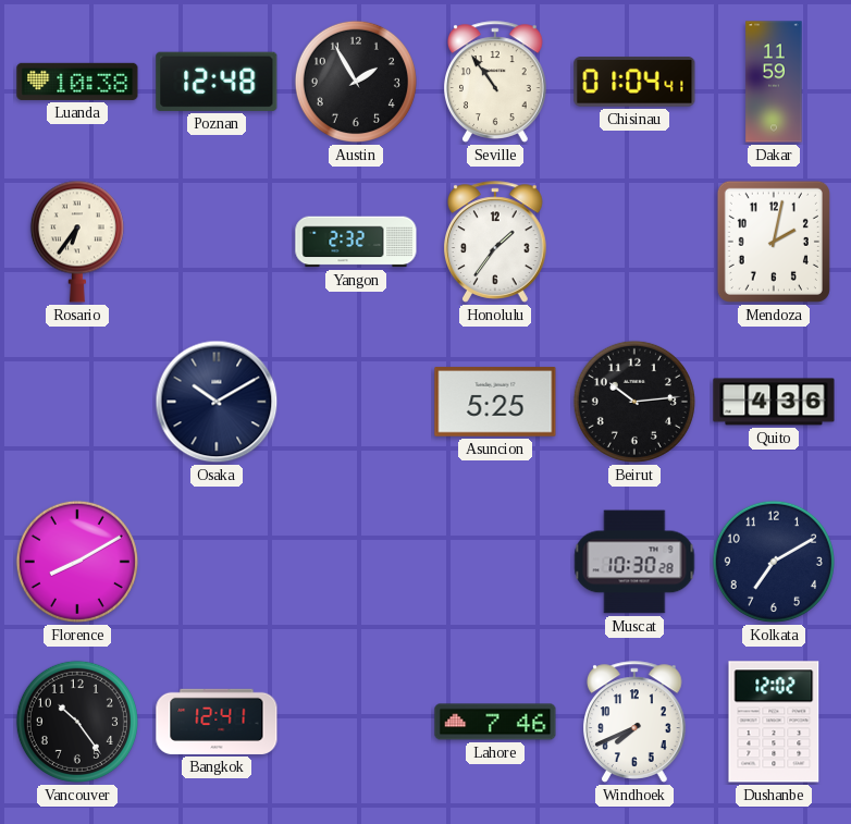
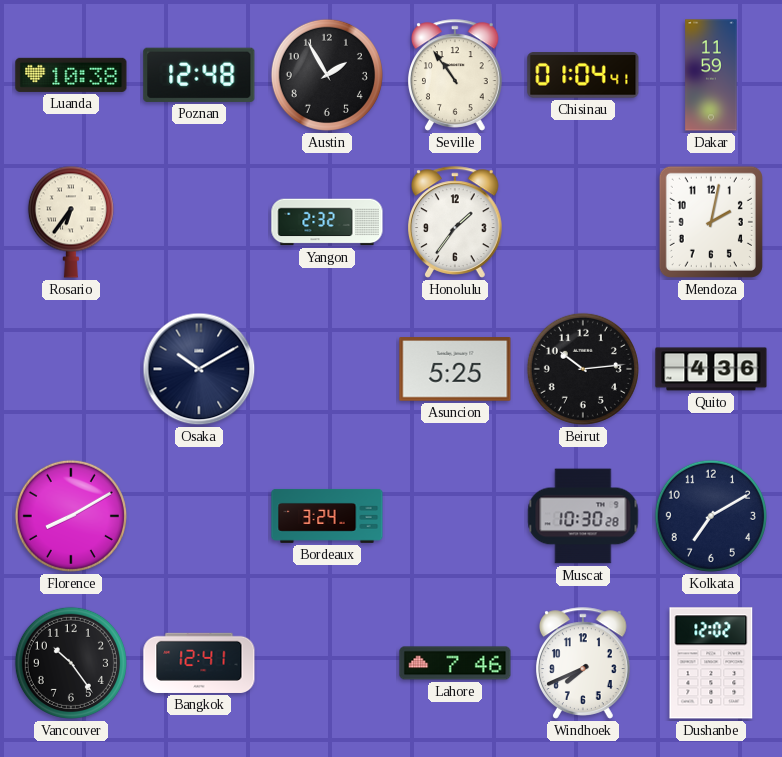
Bordeaux: none -> 3:24 (327, 516)
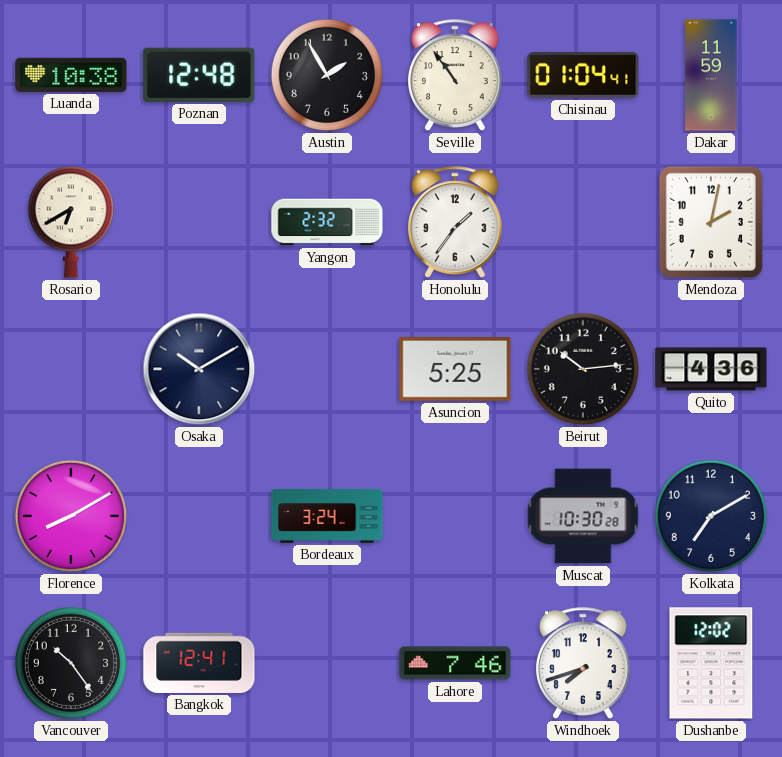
Rosario: 6:36 -> 6:40 (71, 222)
Windhoek: 7:41 -> 7:42 (584, 663)
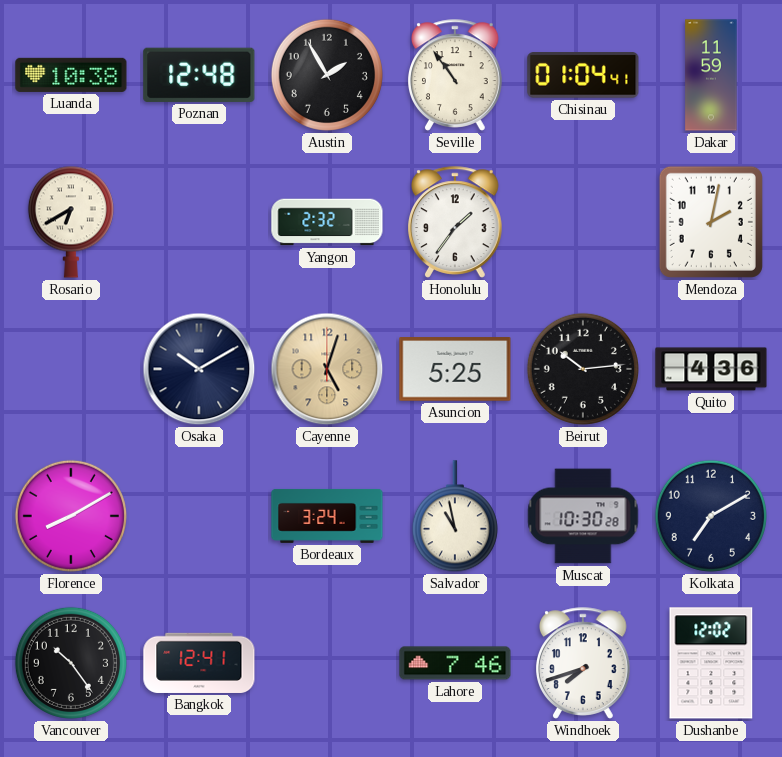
Cayenne: none -> 5:03 (327, 369)
Salvador: none -> 10:58 (455, 517)
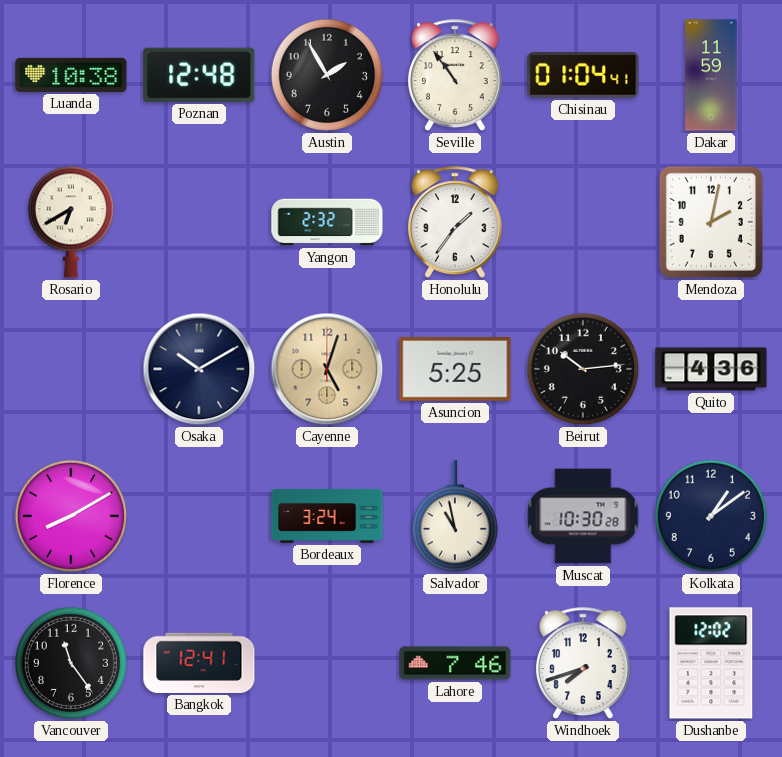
Kolkata: 7:10 -> 1:09 (711, 516)
Vancouver: 10:24 -> 11:24 (71, 663)
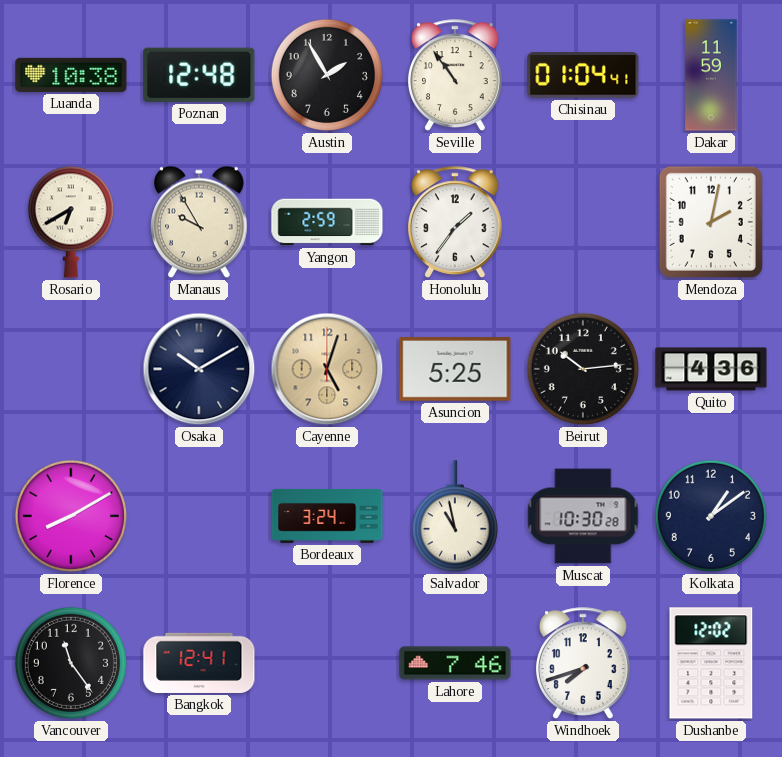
Manaus: none -> 9:55 (200, 222)
Yangon: 2:32 -> 2:59 (327, 222)
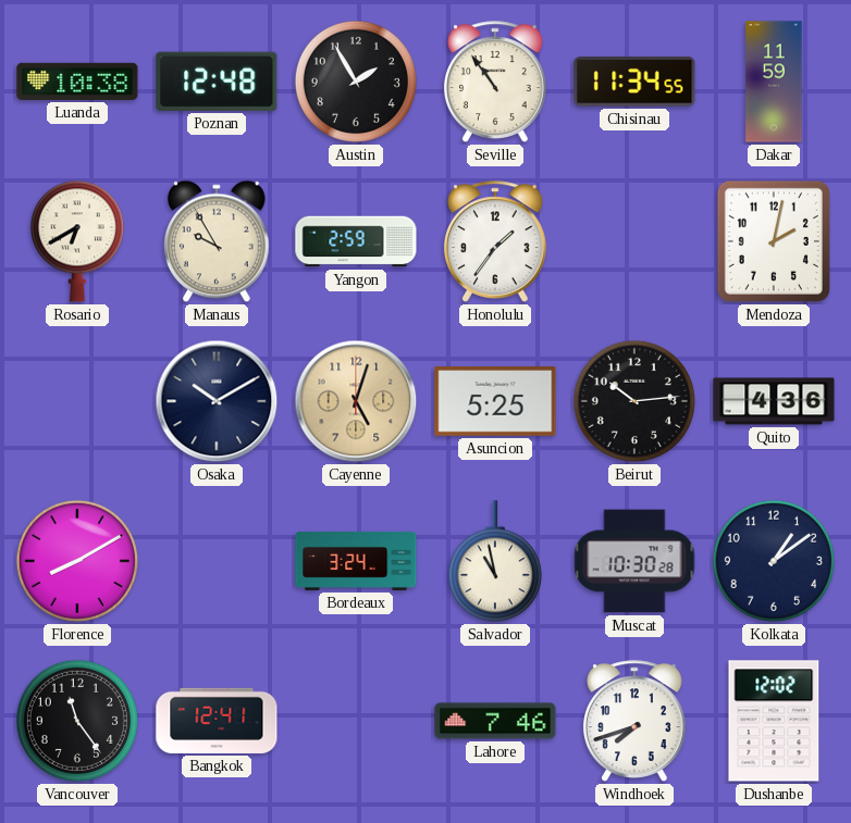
Chisinau: 01:04 -> 11:34 (634, 82)
